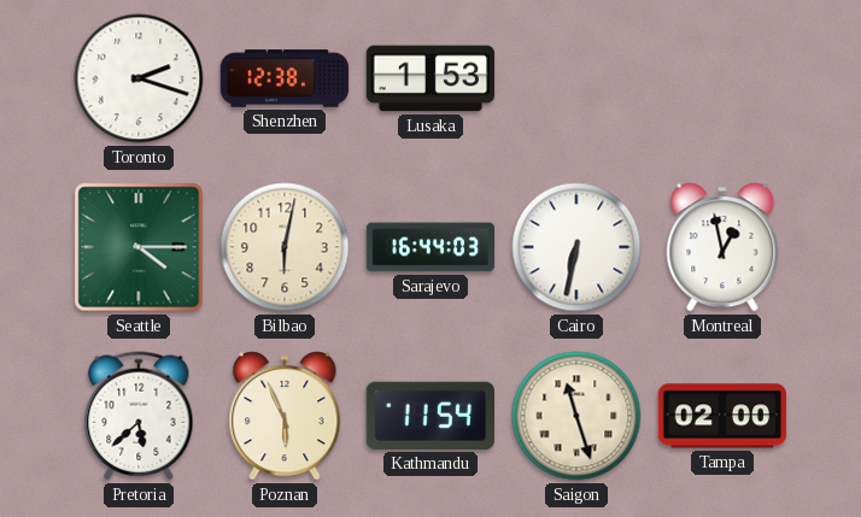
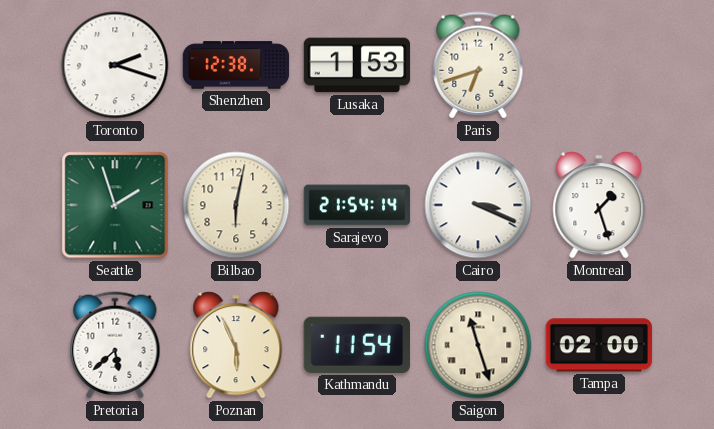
Paris: none -> 6:42 (478, 65)
Seattle: 4:15 -> 1:57 (115, 205)
Sarajevo: 16:44 -> 21:54 (357, 205)
Cairo: 6:32 -> 3:19 (478, 205)
Montreal: 12:58 -> 1:27 (599, 205)
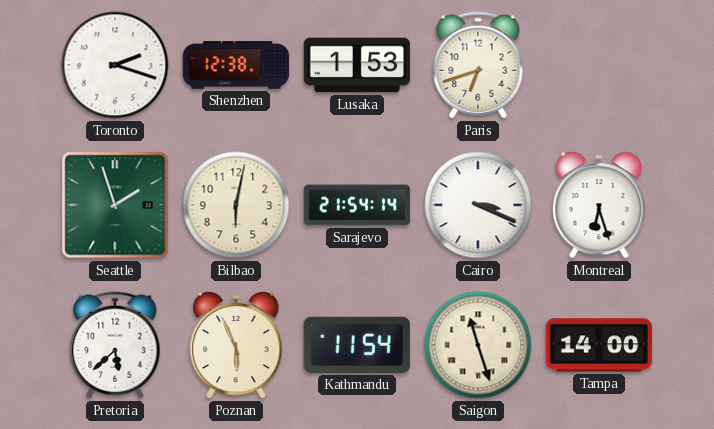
Montreal: 1:27 -> 6:27 (599, 205)
Tampa: 02:00 -> 14:00 (599, 345)
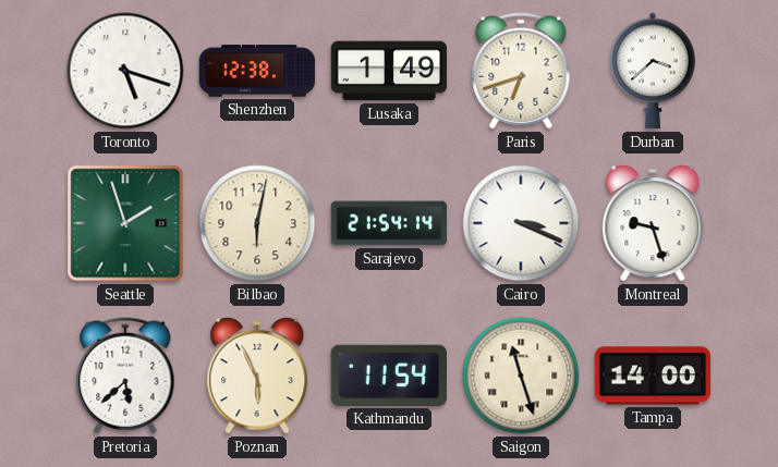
Toronto: 2:18 -> 5:18 (125, 71)
Lusaka: 1:53 -> 1:49 (389, 71)
Durban: none -> 3:38 (653, 71)
Montreal: 6:27 -> 9:27 (653, 223)
